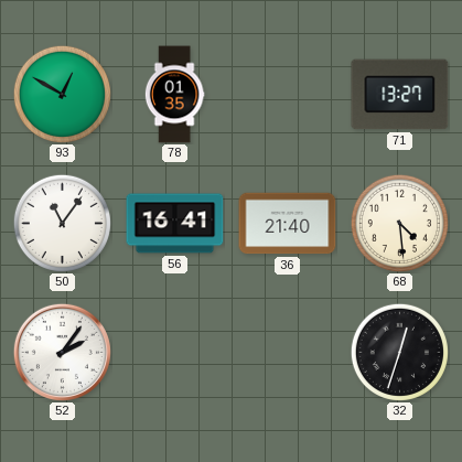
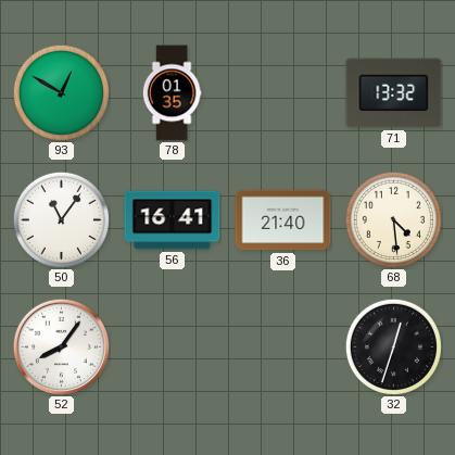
71: 13:27 -> 13:32 (394, 93)
52: 2:06 -> 8:06 (61, 346)
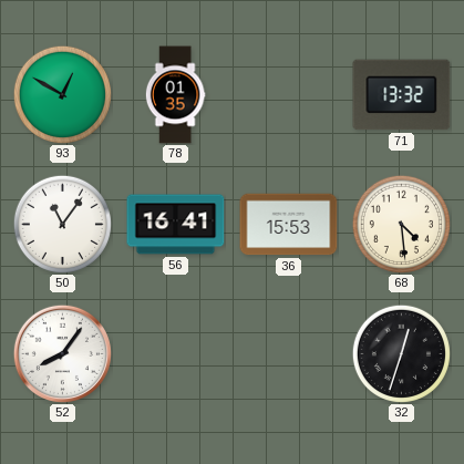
36: 21:40 -> 15:53 (289, 225)
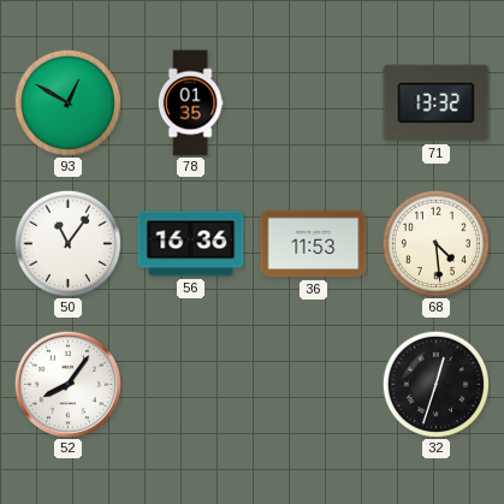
56: 16:41 -> 16:36 (191, 244)
36: 15:53 -> 11:53 (314, 244)
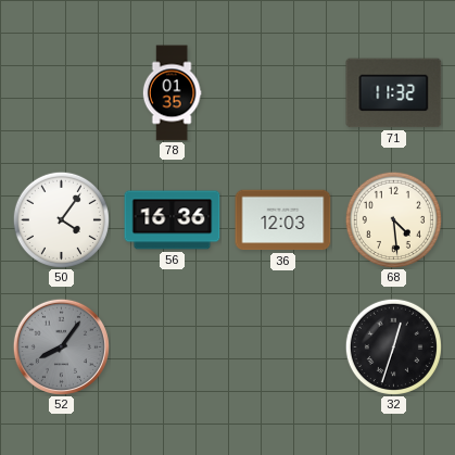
93: 12:50 -> none (67, 102)
71: 13:32 -> 11:32 (394, 93)
50: 11:06 -> 4:06 (61, 219)
36: 11:53 -> 12:03 (283, 220)
52 dial: white -> grey (61, 346)
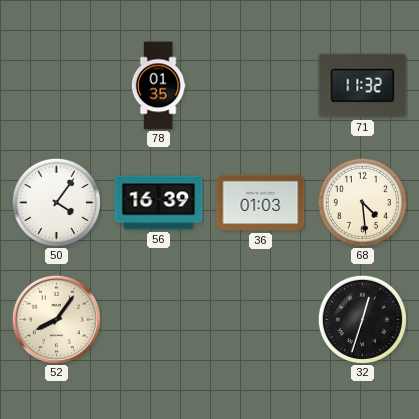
56: 16:36 -> 16:39 (159, 203)
36: 12:03 -> 01:03 (261, 203)
52 dial: grey -> cream (56, 319)
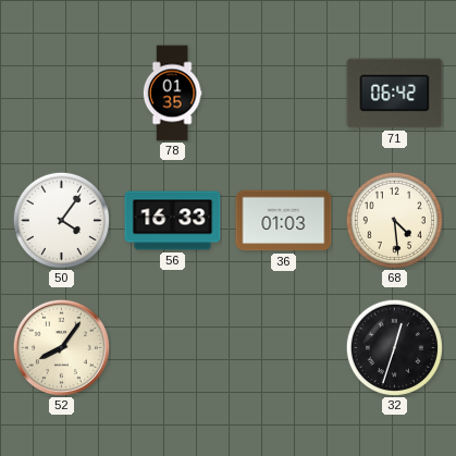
71: 11:32 -> 06:42 (395, 94)
56: 16:39 -> 16:33 (173, 221)
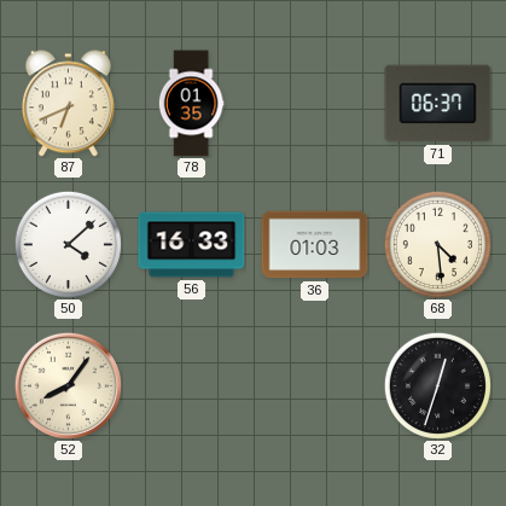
87: none -> 6:41 (68, 104)
71: 06:42 -> 06:37 (438, 104)
50: 4:06 -> 4:08 (68, 244)
